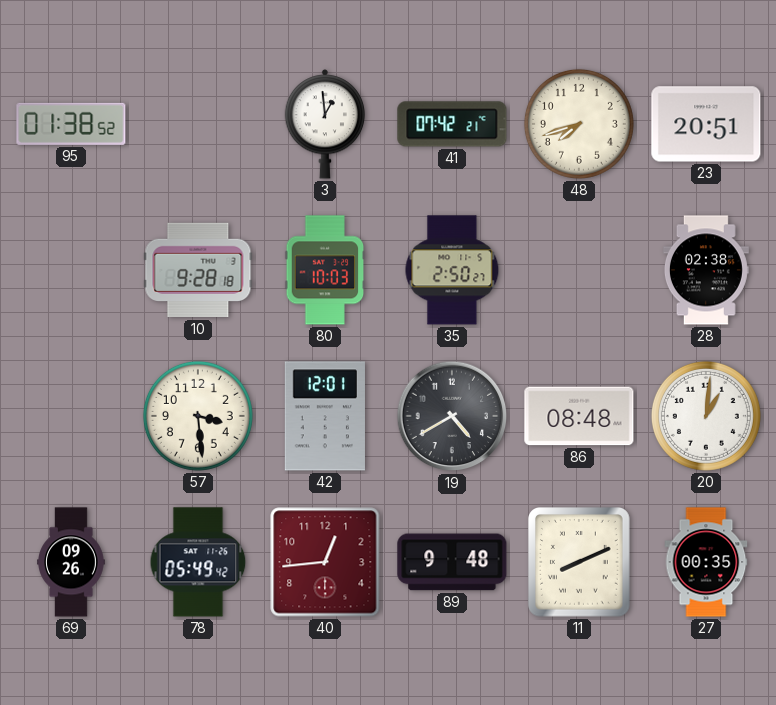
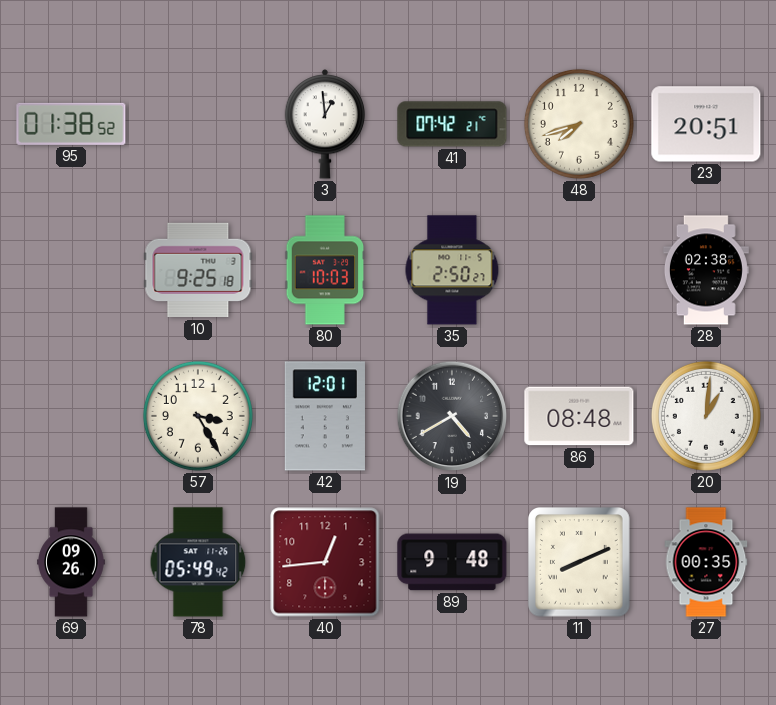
10: 9:28 -> 9:25 (198, 270)
57: 3:29 -> 3:25 (198, 416)
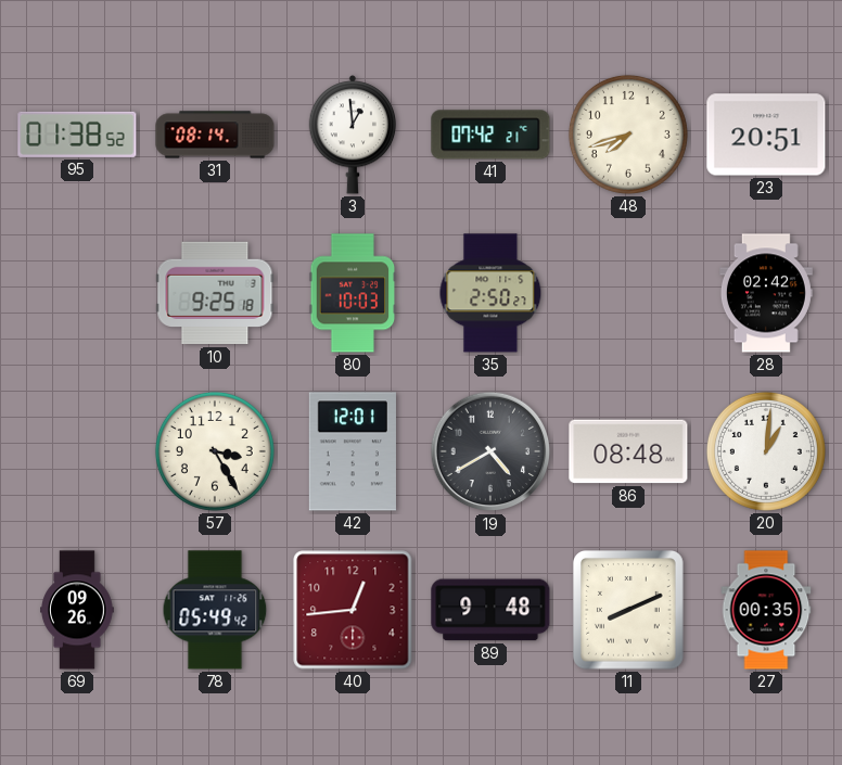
31: none -> 08:14 (215, 135)
28: 02:38 -> 02:42 (766, 293)
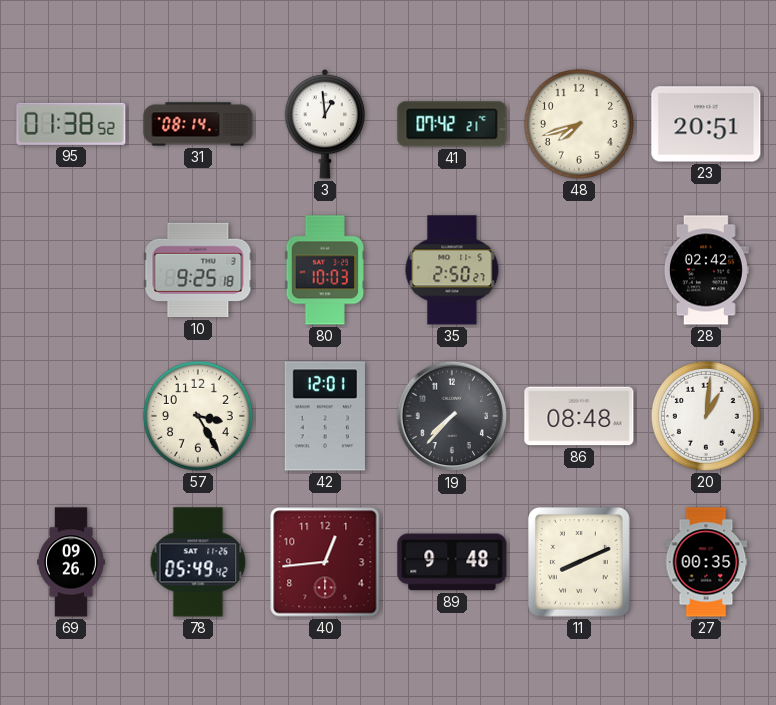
19: 4:40 -> 7:37 (452, 416)
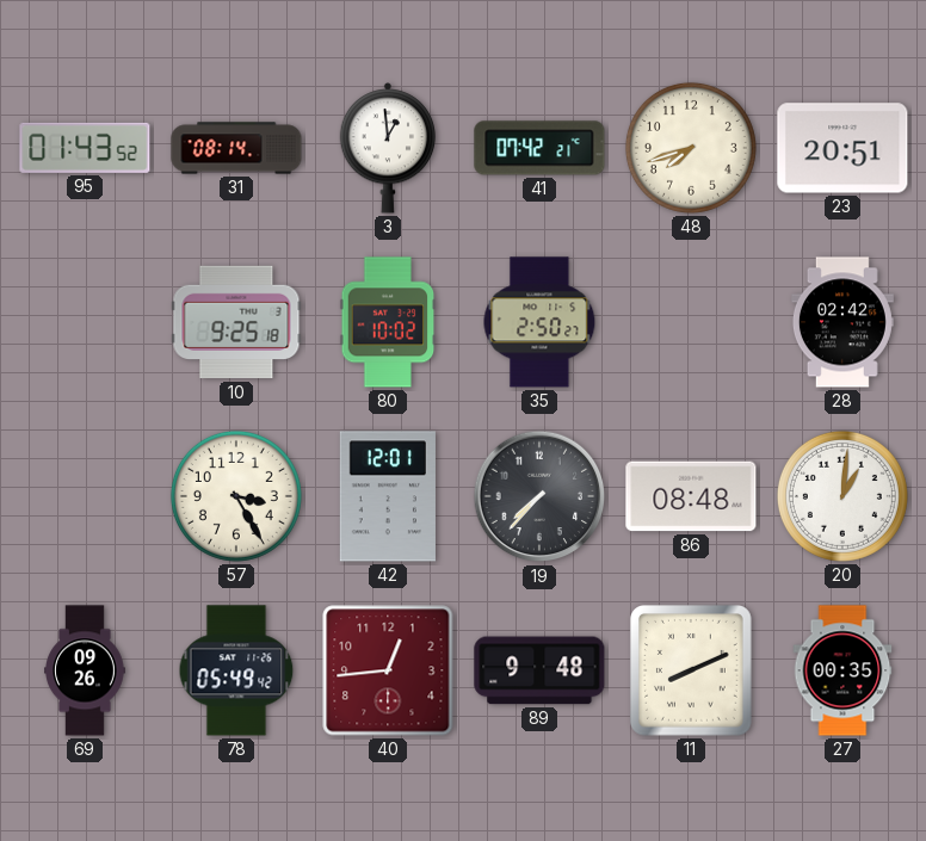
95: 01:38 -> 01:43 (85, 148)
80: 10:03 -> 10:02 (388, 322)
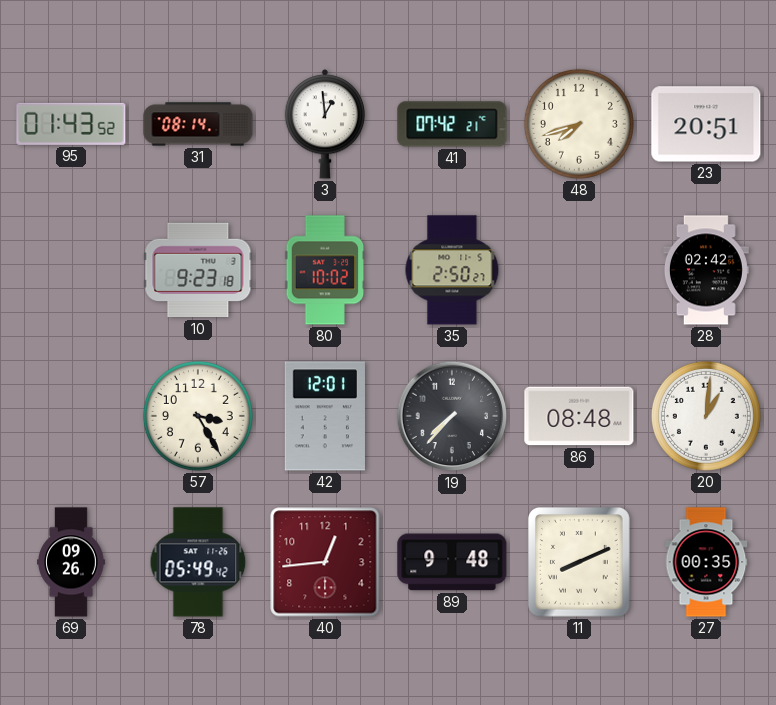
10: 9:25 -> 9:23 (198, 270)
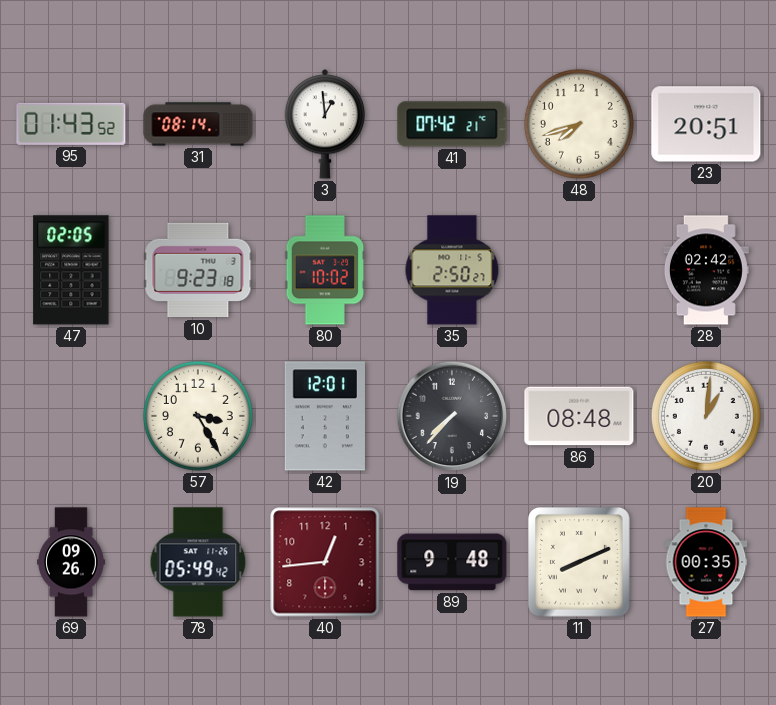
47: none -> 02:05 (71, 270)
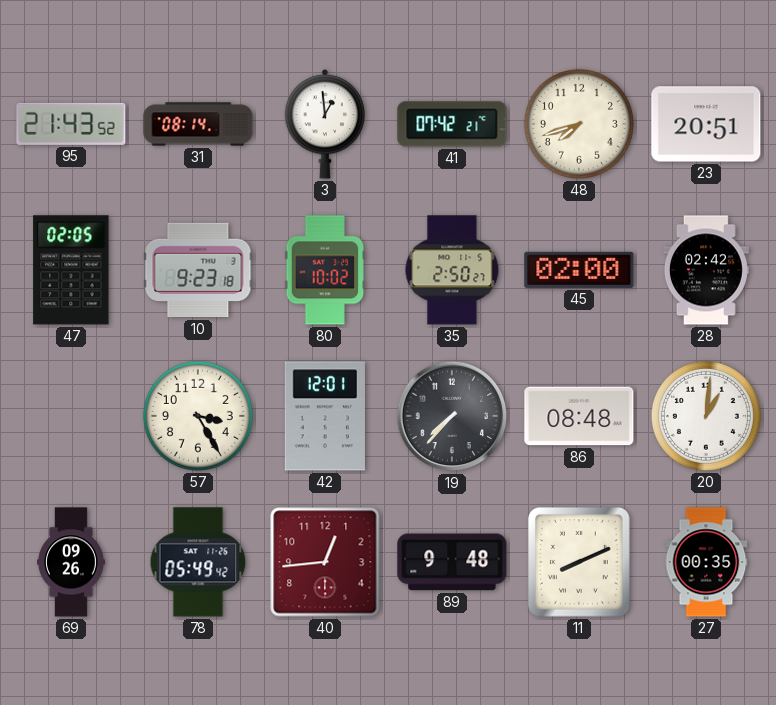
95: 01:43 -> 21:43 (71, 124)
45: none -> 02:00 (579, 270)
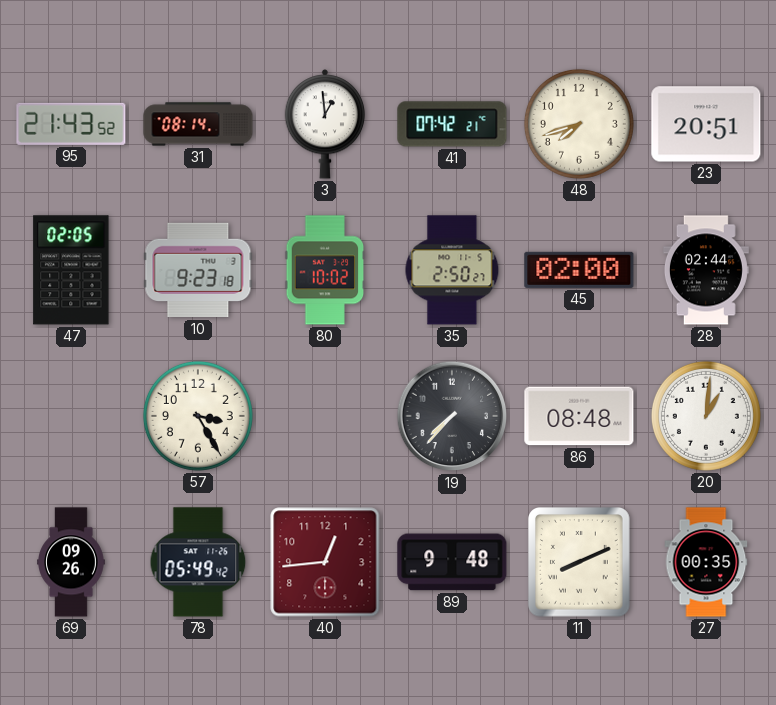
28: 02:42 -> 02:44 (706, 270)
42: 12:01 -> none (325, 416)
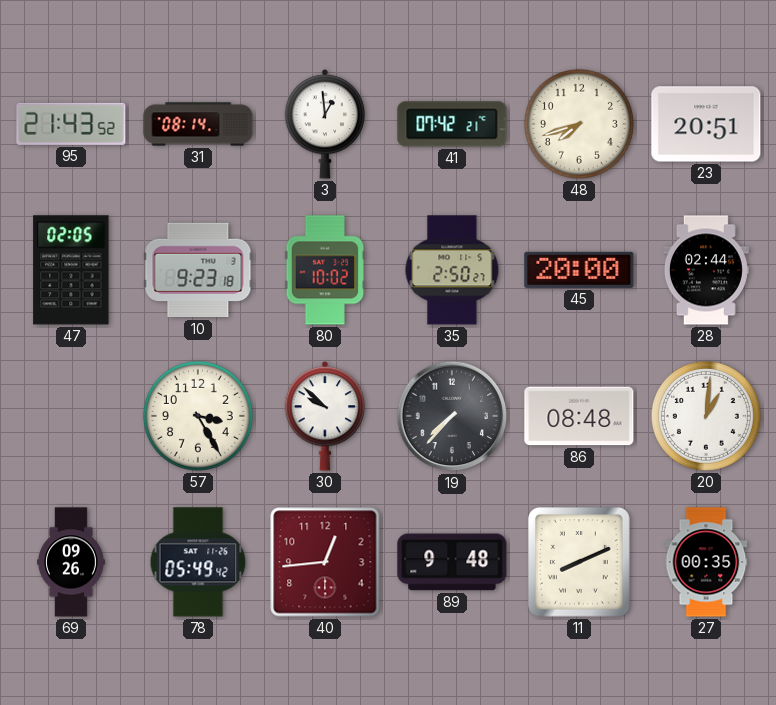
45: 02:00 -> 20:00 (579, 270)
30: none -> 9:52 (325, 416)
